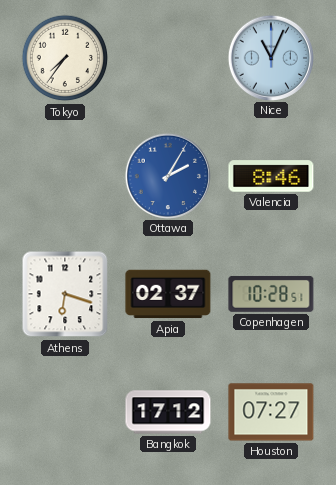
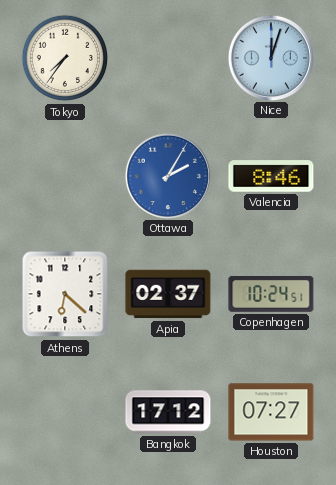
Nice: 11:04 -> 12:03 (270, 57)
Athens: 6:18 -> 6:22 (65, 294)
Copenhagen: 10:28 -> 10:24 (271, 294)
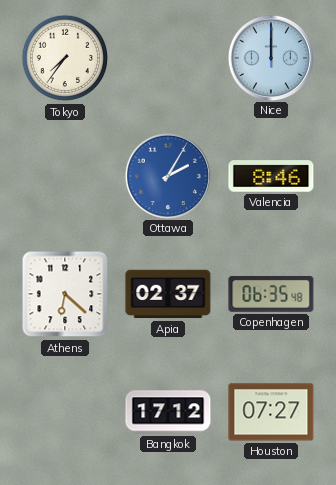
Nice: 12:03 -> 12:00 (270, 57)
Copenhagen: 10:24 -> 06:35 (271, 294)
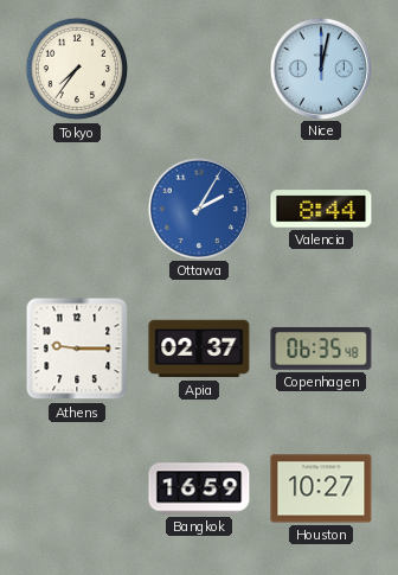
Nice: 12:00 -> 12:02 (320, 68)
Valencia: 8:46 -> 8:44 (321, 209)
Athens: 6:22 -> 9:15 (77, 349)
Bangkok: 17:12 -> 16:59 (199, 488)
Houston: 07:27 -> 10:27 (321, 488)
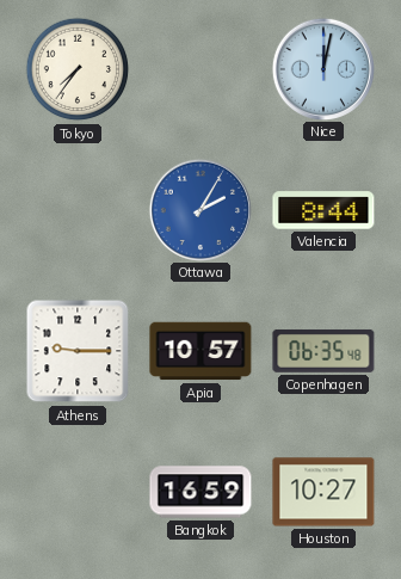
Apia: 02:37 -> 10:57 (200, 351)
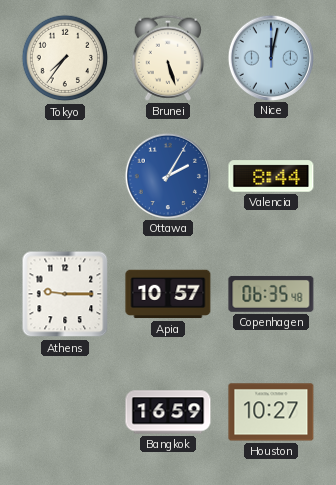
Brunei: none -> 5:27 (168, 58)
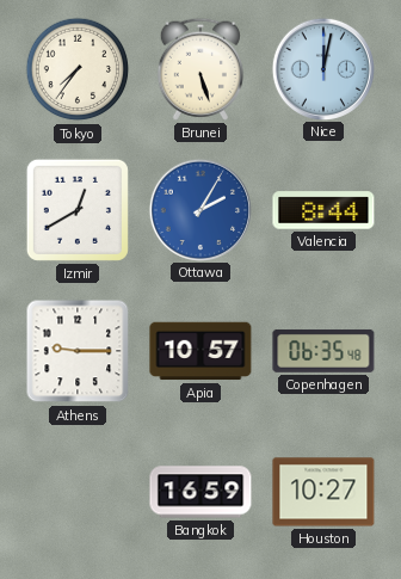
Izmir: none -> 12:40 (78, 210)
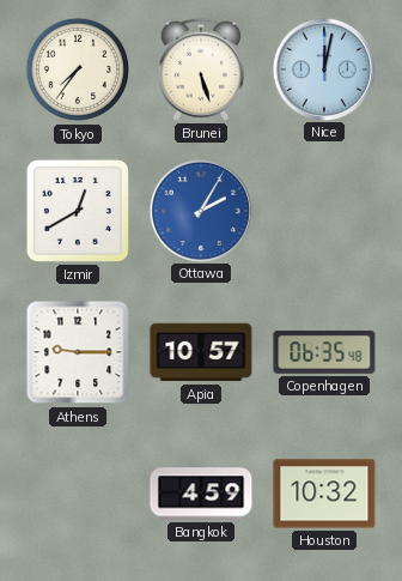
Valencia: 8:44 -> none (323, 210)
Bangkok: 16:59 -> 4:59 (201, 494)
Houston: 10:27 -> 10:32 (324, 494)
